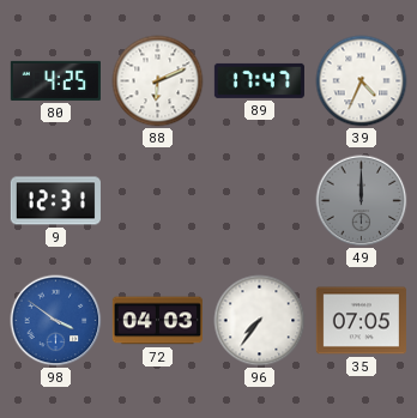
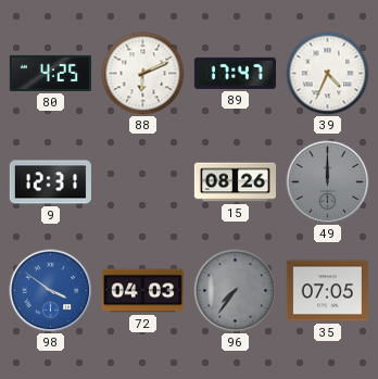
15: none -> 08:26 (235, 182)
96 dial: white -> grey (236, 291)
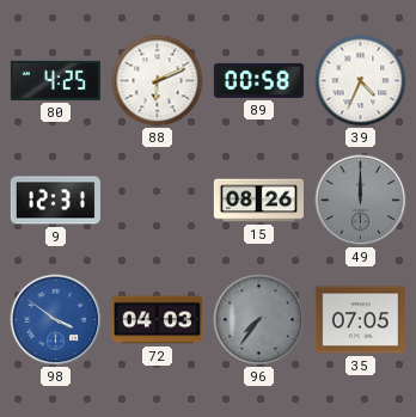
89: 17:47 -> 00:58 (258, 80)
